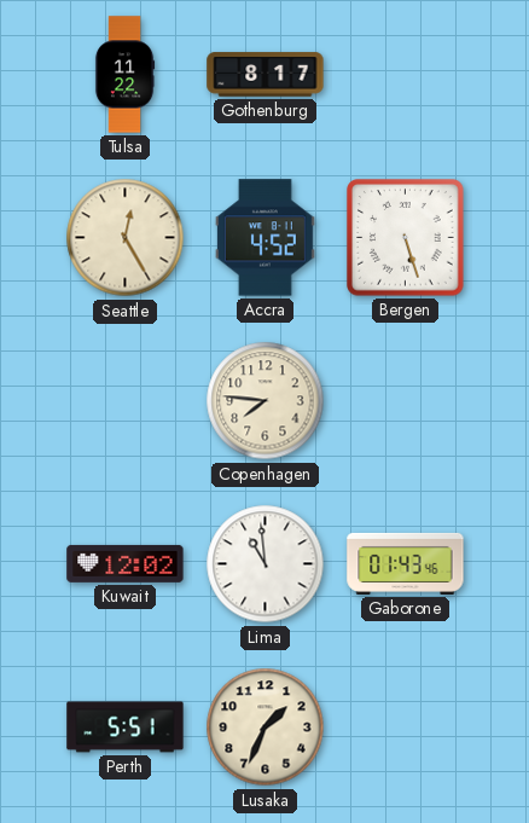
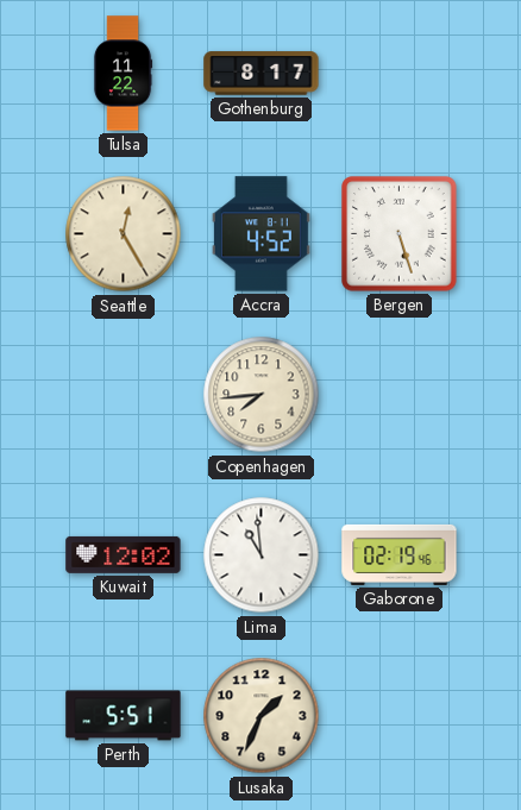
Copenhagen: 7:46 -> 7:44 (262, 395)
Gaborone: 01:43 -> 02:19 (400, 554)
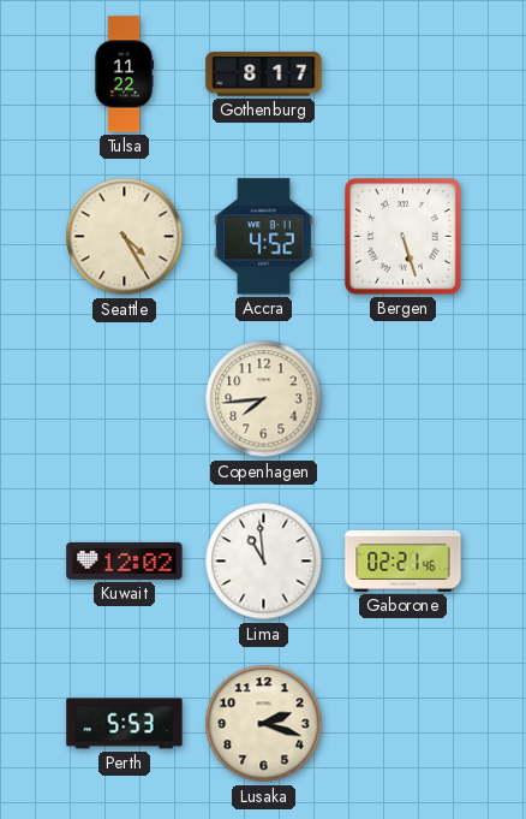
Seattle: 12:25 -> 4:25 (125, 237)
Gaborone: 02:19 -> 02:21 (404, 560)
Perth: 5:51 -> 5:53 (125, 724)
Lusaka: 1:34 -> 2:18 (264, 724)
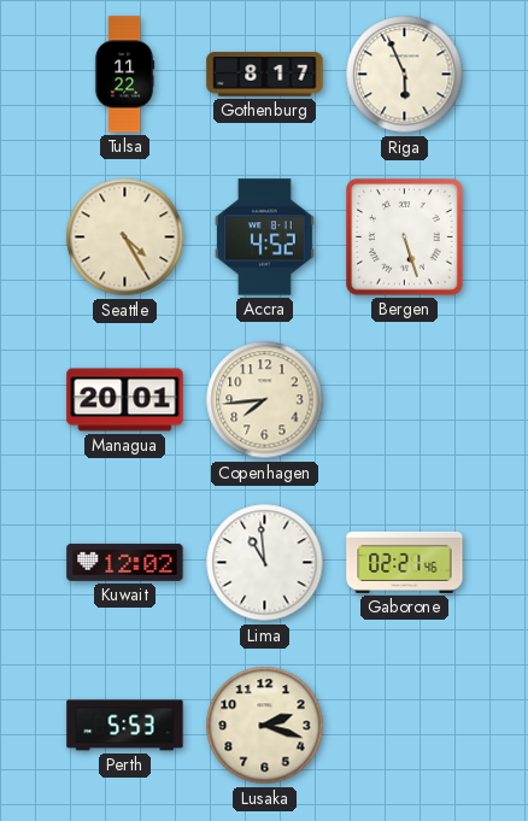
Riga: none -> 5:56 (405, 75)
Managua: none -> 20:01 (125, 400)
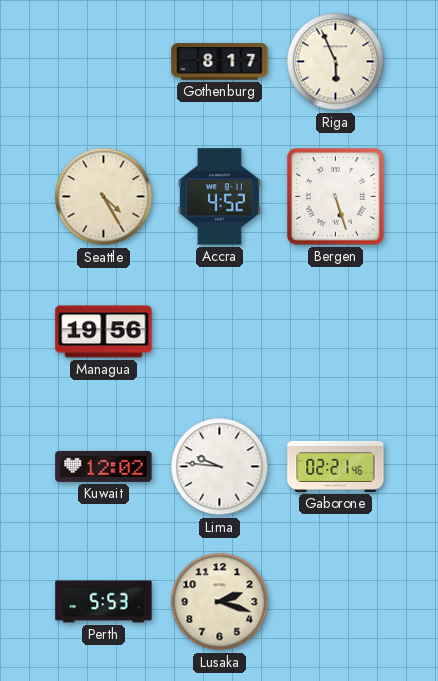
Tulsa: 11:22 -> none (124, 75)
Managua: 20:01 -> 19:56 (104, 332)
Copenhagen: 7:44 -> none (265, 400)
Lima: 10:59 -> 9:46 (220, 467)
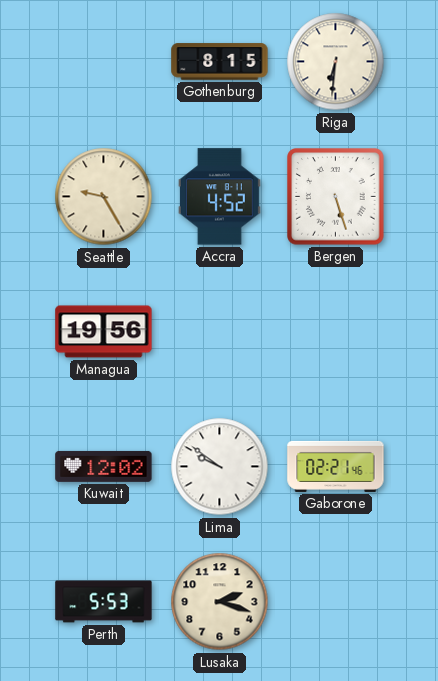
Gothenburg: 8:17 -> 8:15 (220, 62)
Riga: 5:56 -> 6:31 (336, 62)
Seattle: 4:25 -> 9:25 (104, 197)
Lima: 9:46 -> 9:51 (220, 467)
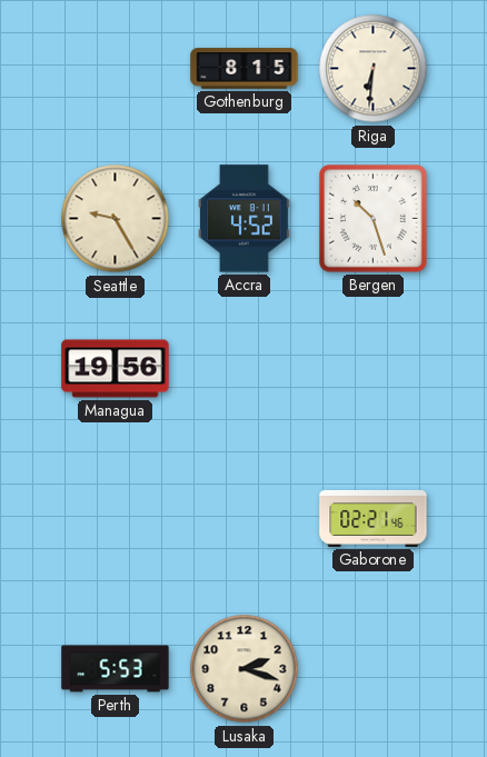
Bergen: 5:27 -> 10:27 (374, 219)
Kuwait: 12:02 -> none (104, 466)
Lima: 9:51 -> none (220, 467)
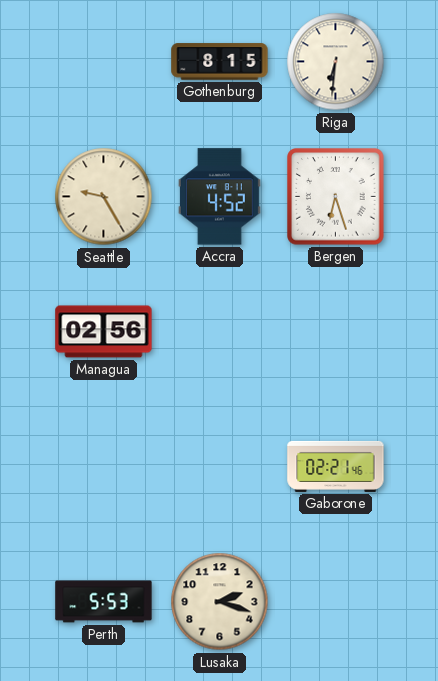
Bergen: 10:27 -> 6:27 (336, 197)
Managua: 19:56 -> 02:56 (104, 332)
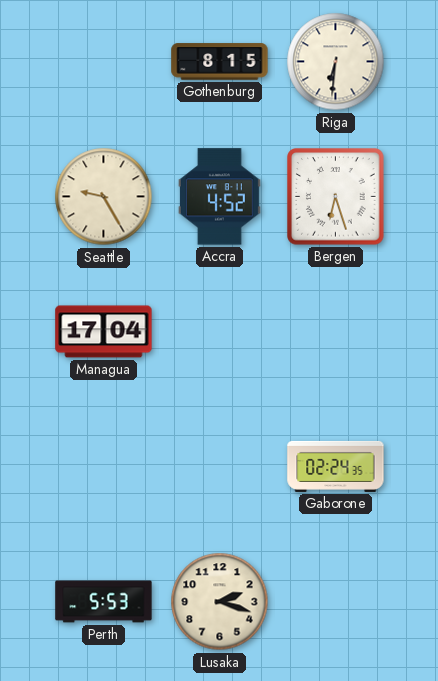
Managua: 02:56 -> 17:04 (104, 332)
Gaborone: 02:21 -> 02:24 (336, 466)
